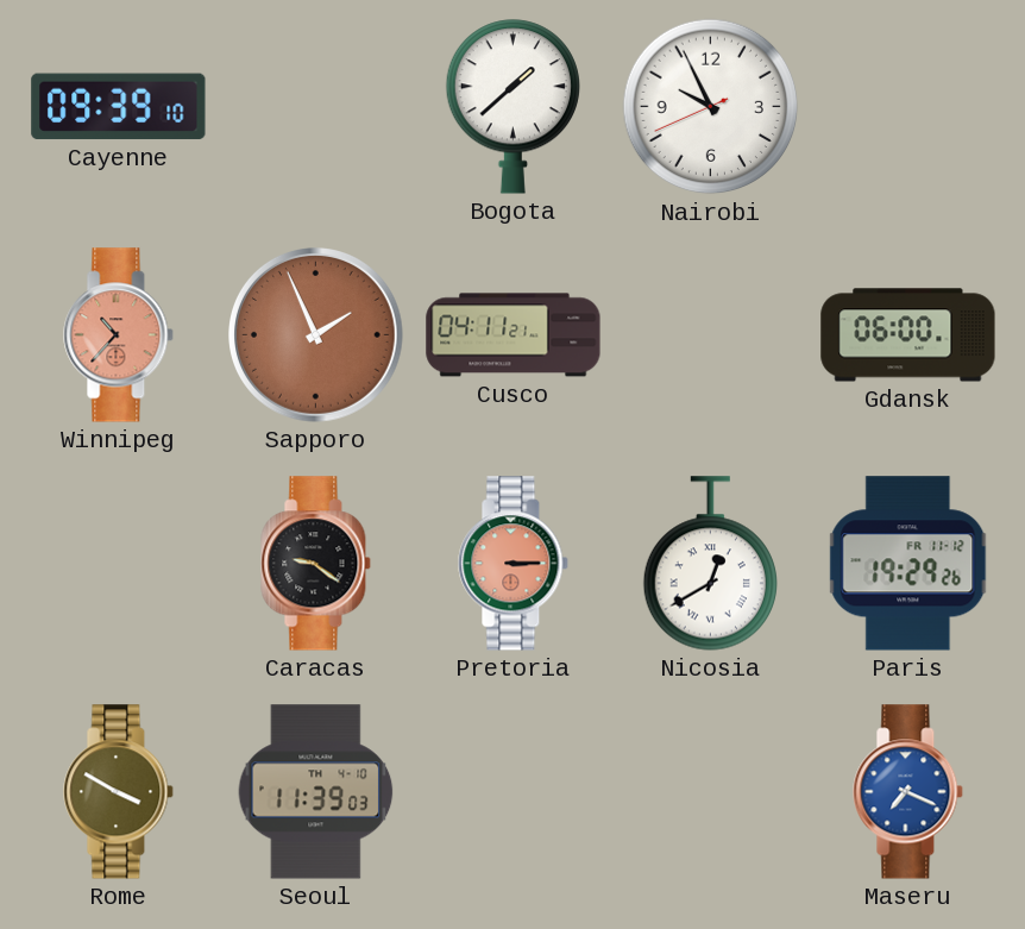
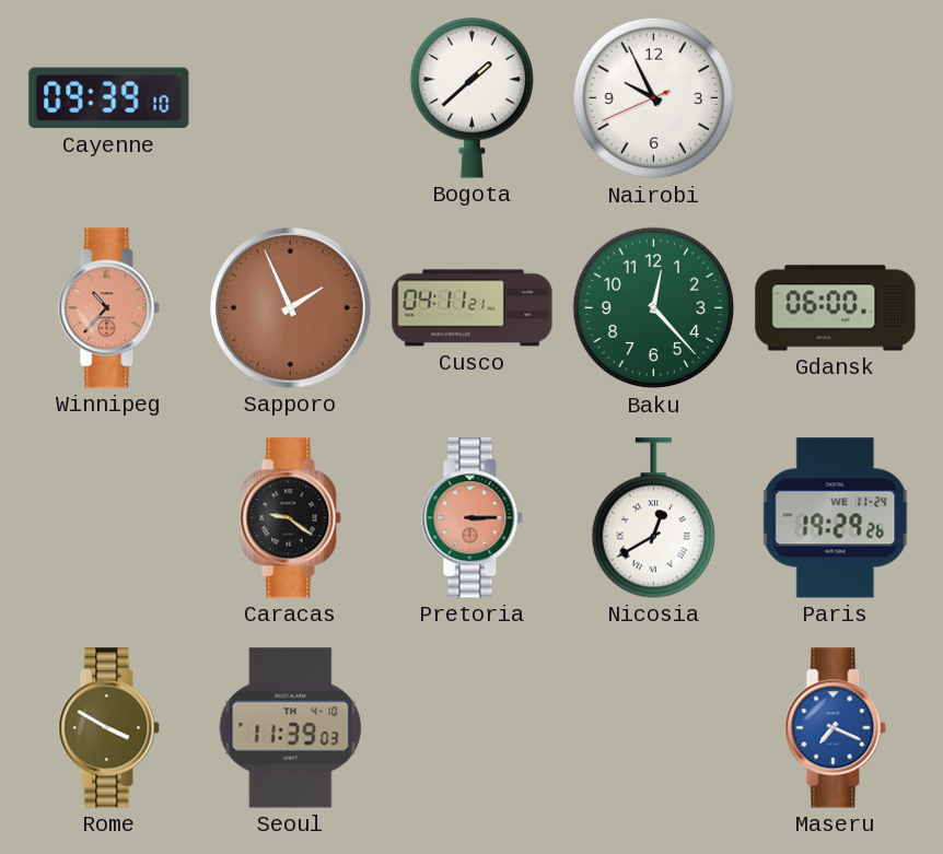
Baku: none -> 12:23 (654, 308)
Paris date: FR 11-12 -> WE 11-24 (836, 518)
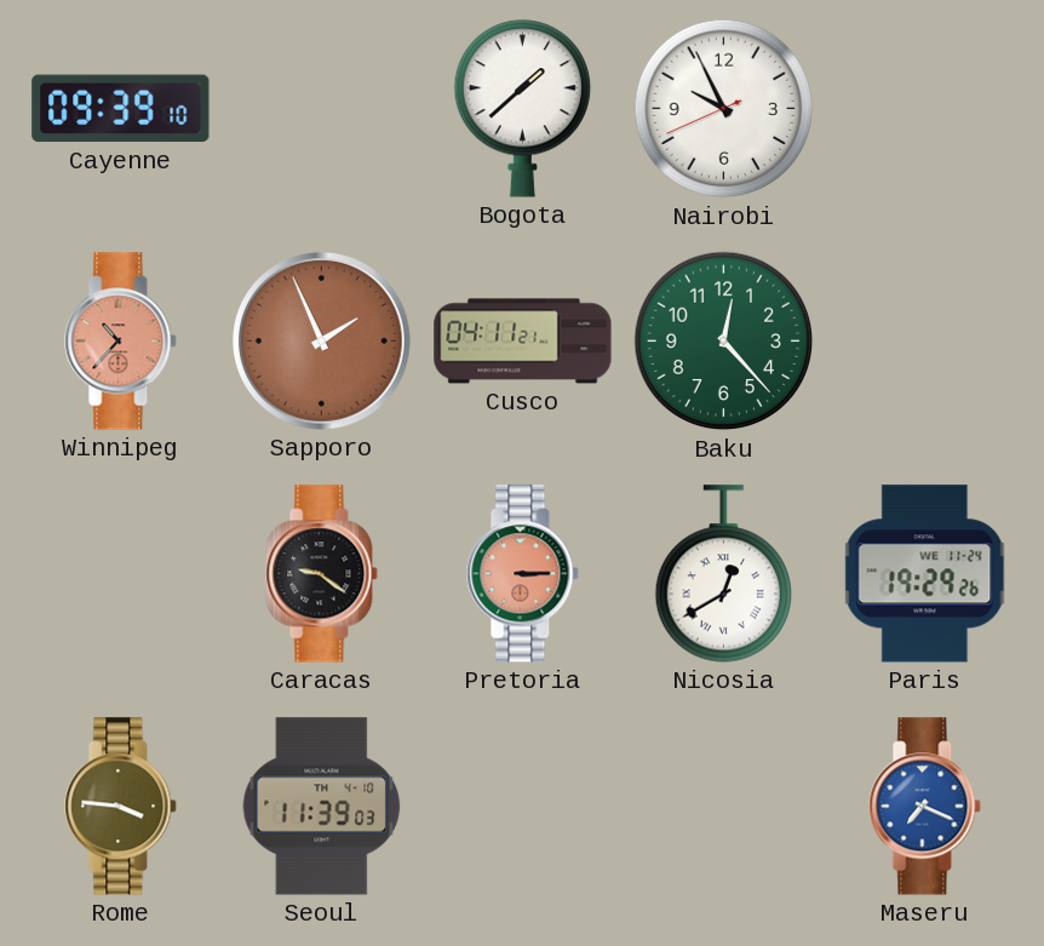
Gdansk: 06:00 -> none (836, 308)
Rome: 3:50 -> 3:46 (121, 807)
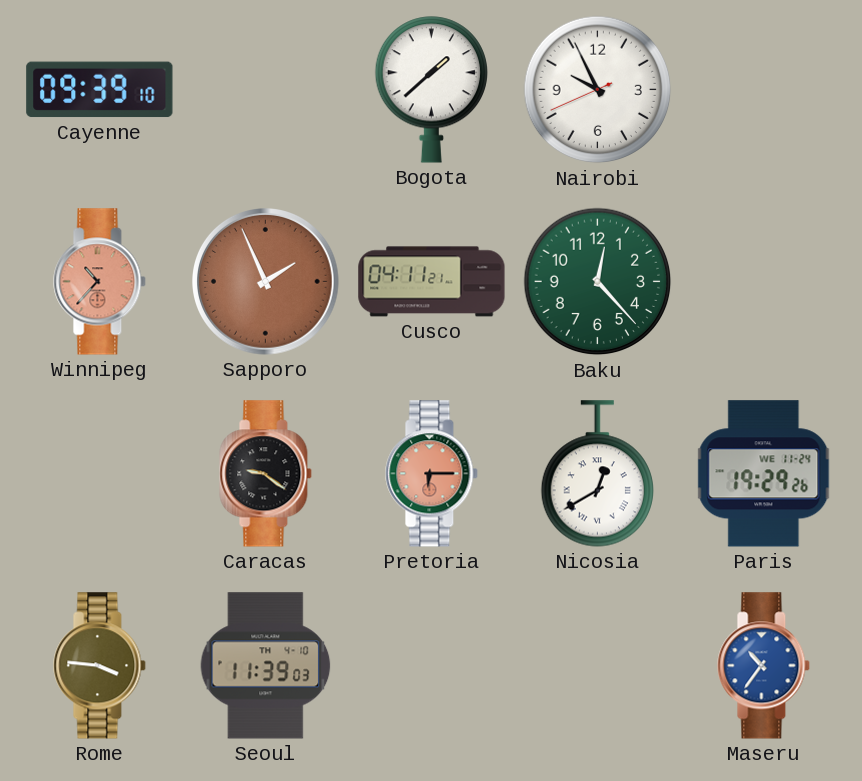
Pretoria: 3:15 -> 6:15 (432, 474)
Maseru: 7:19 -> 10:36 (764, 666)
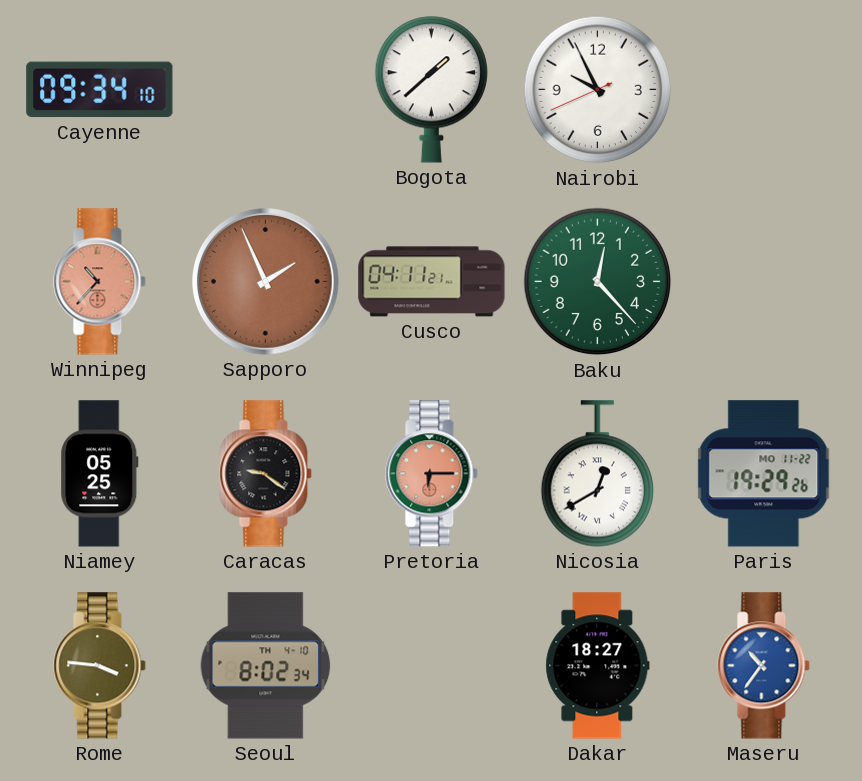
Cayenne: 09:39 -> 09:34 (100, 90)
Niamey: none -> 05:25 (100, 474)
Paris date: WE 11-24 -> MO 11-22 (764, 474)
Seoul: 11:39 -> 8:02 (266, 666)
Dakar: none -> 18:27 (598, 666)
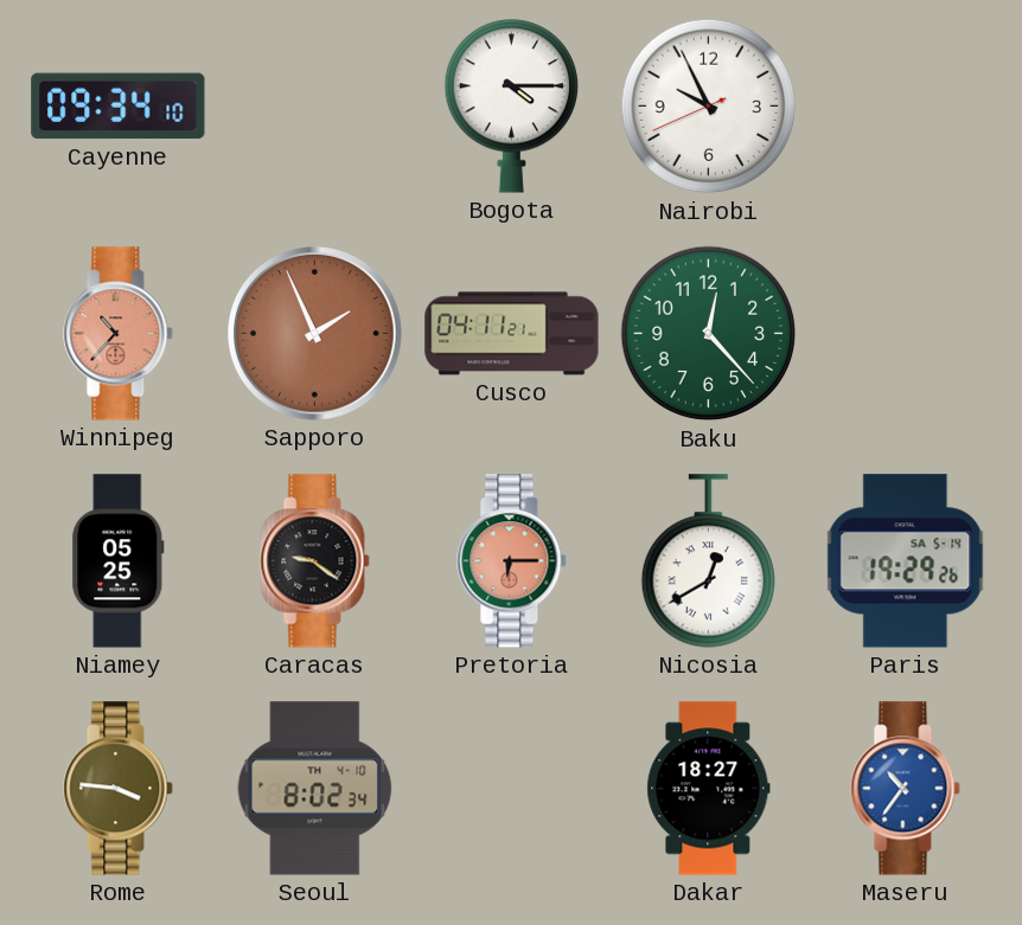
Bogota: 1:38 -> 4:15 (511, 107)
Paris date: MO 11-22 -> SA 5-14 (906, 561)
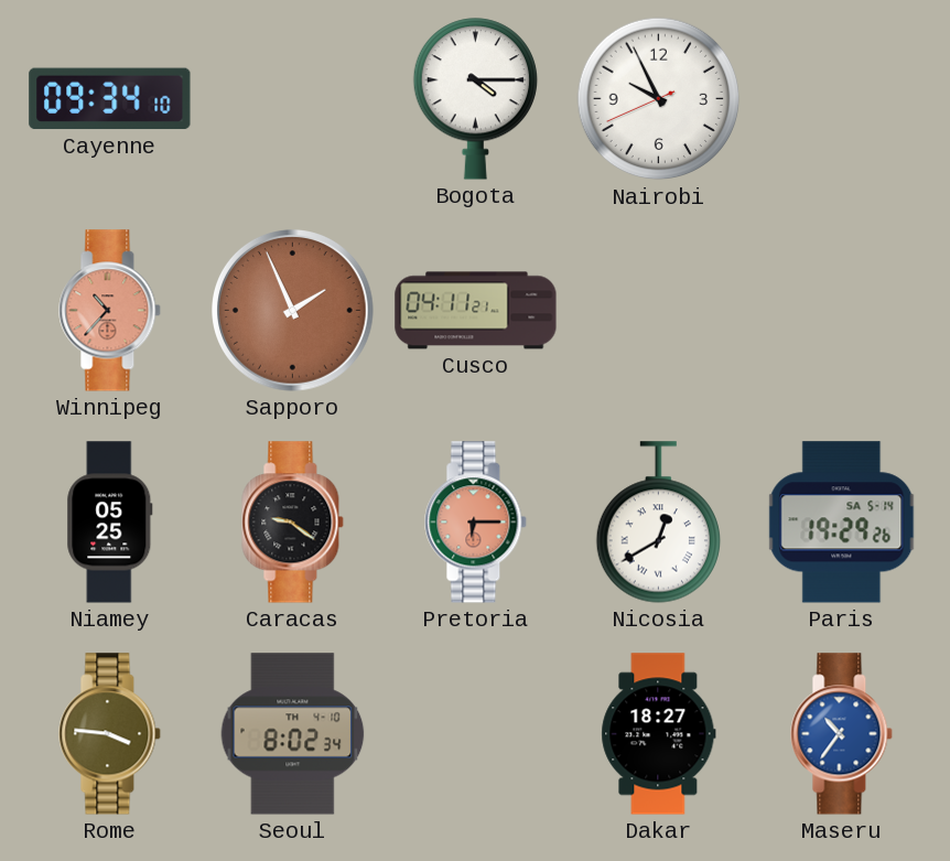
Baku: 12:23 -> none (709, 334)
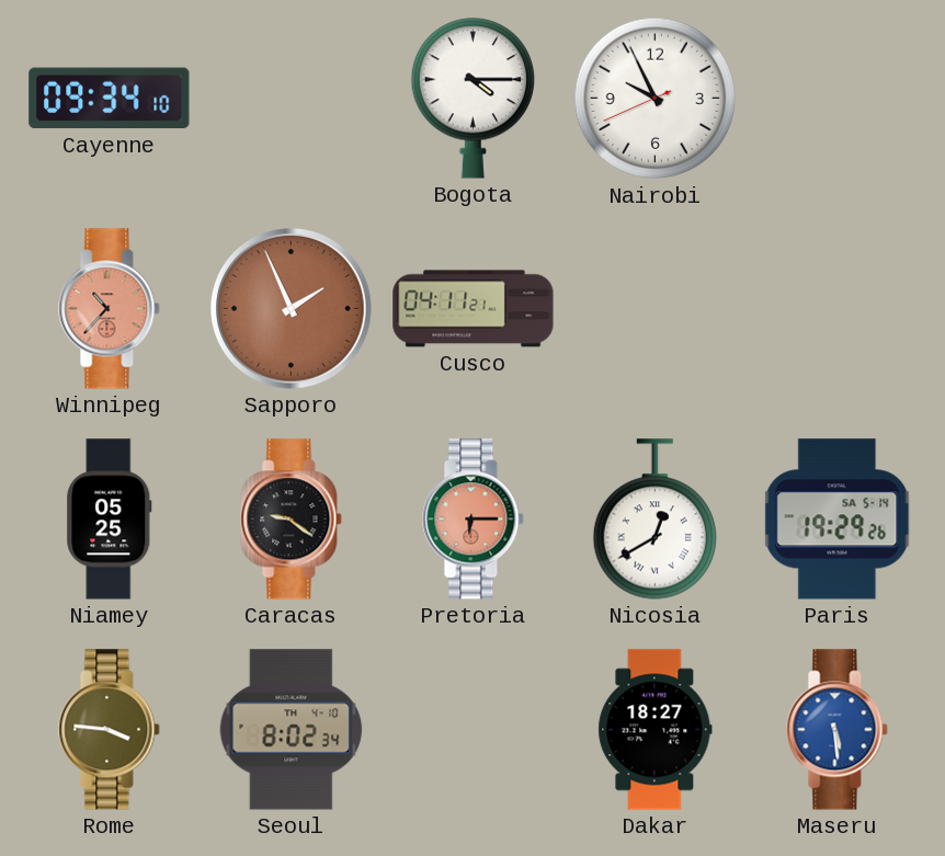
Maseru: 10:36 -> 5:29 (838, 730)
